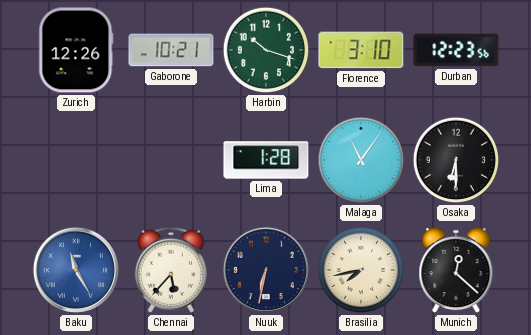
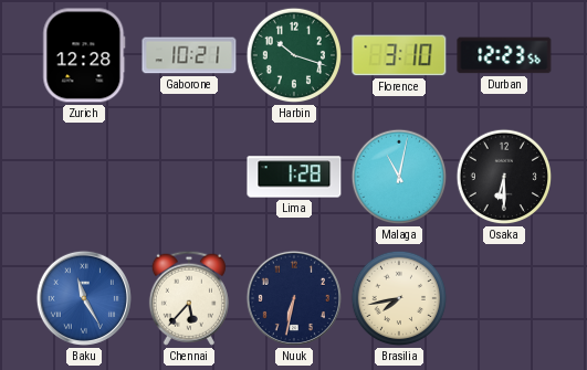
Zurich: 12:26 -> 12:28 (84, 55)
Malaga: 11:06 -> 11:02 (399, 177)
Munich: 12:22 -> none (456, 270)
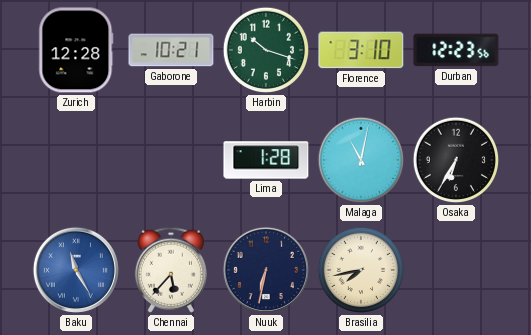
Osaka: 6:30 -> 6:35 (456, 160)
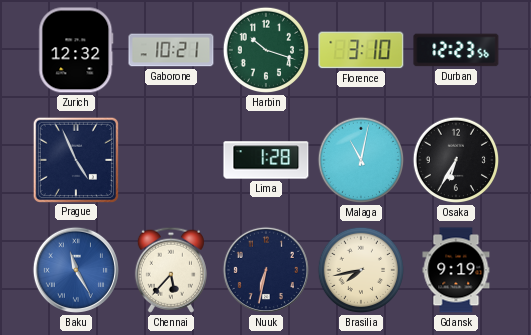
Zurich: 12:28 -> 12:32 (76, 50)
Prague: none -> 4:56 (75, 159)
Gdansk: none -> 9:19 (456, 270)
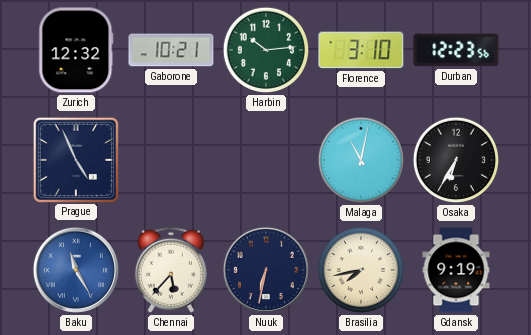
Harbin: 10:18 -> 10:14 (266, 50)
Lima: 1:28 -> none (266, 160)
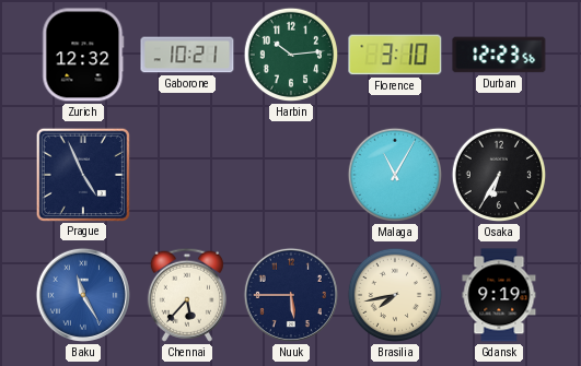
Malaga: 11:02 -> 11:05 (395, 175)
Nuuk: 6:32 -> 5:45 (291, 295)
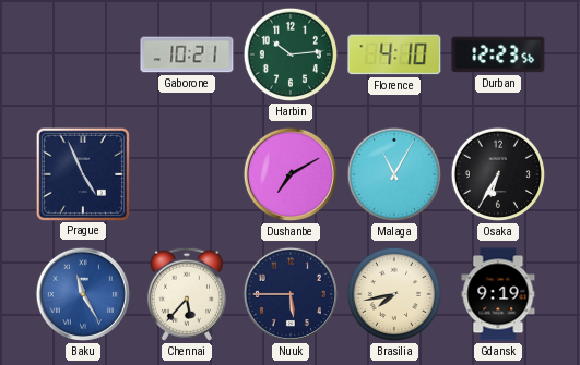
Zurich: 12:32 -> none (83, 55)
Florence: 3:10 -> 4:10 (394, 54)
Dushanbe: none -> 7:10 (291, 174)
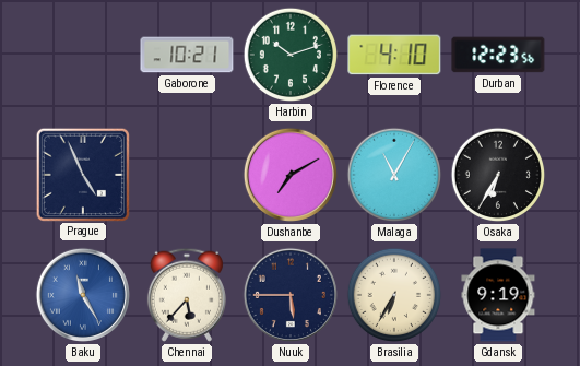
Harbin: 10:14 -> 10:12 (291, 55)
Brasilia: 7:43 -> 6:35 (394, 295)
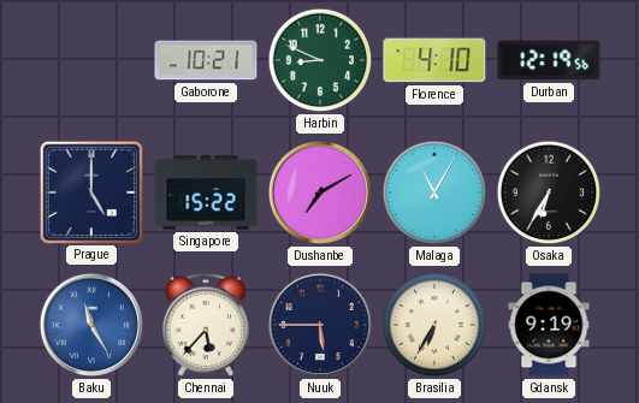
Harbin: 10:12 -> 8:49 (320, 60)
Durban: 12:23 -> 12:19 (549, 60)
Prague: 4:56 -> 5:00 (90, 191)
Singapore: none -> 15:22 (206, 192)
